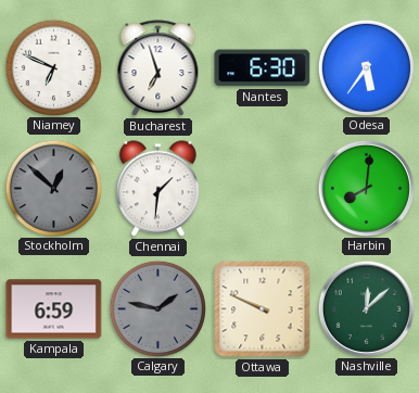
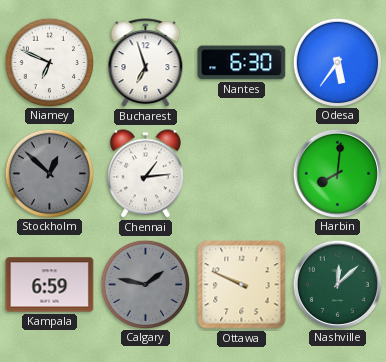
Chennai: 1:31 -> 1:14 (145, 174)
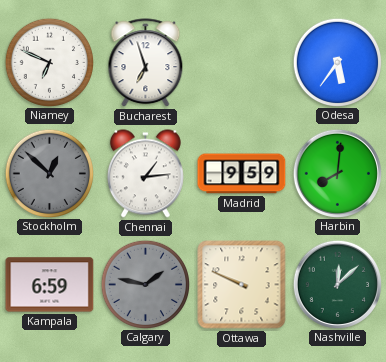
Nantes: 6:30 -> none (242, 63)
Madrid: none -> 9:59 (242, 174)
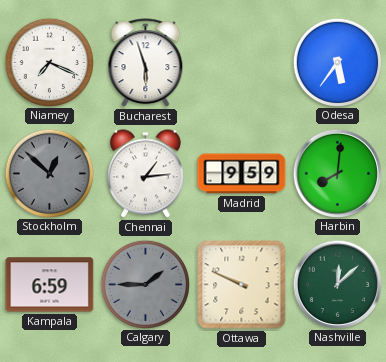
Niamey: 6:49 -> 7:19 (49, 62)
Bucharest: 6:57 -> 5:57 (146, 63)
Calgary: 1:47 -> 1:45 (145, 284)
